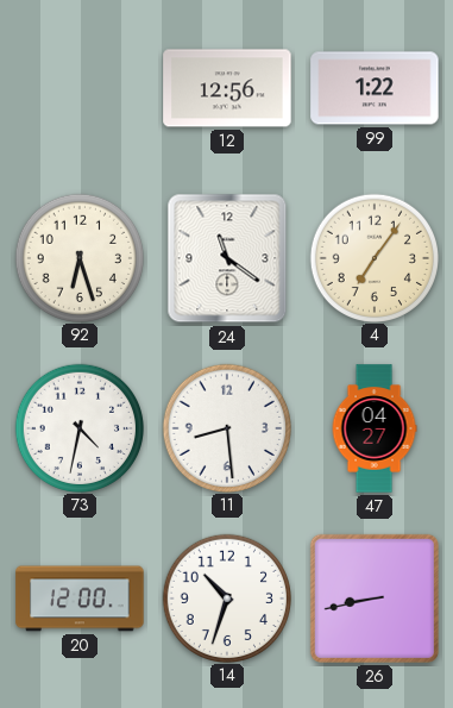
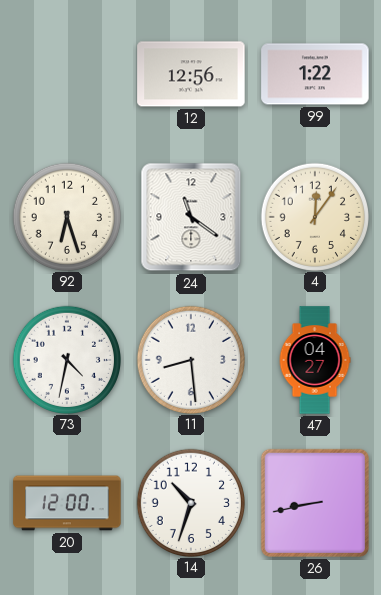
4: 7:06 -> 12:06 (314, 216)
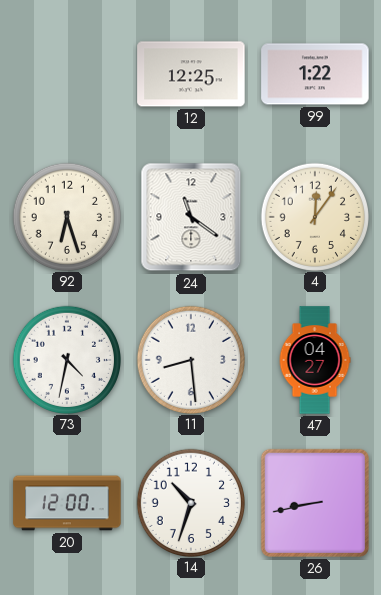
12: 12:56 -> 12:25 (191, 74)
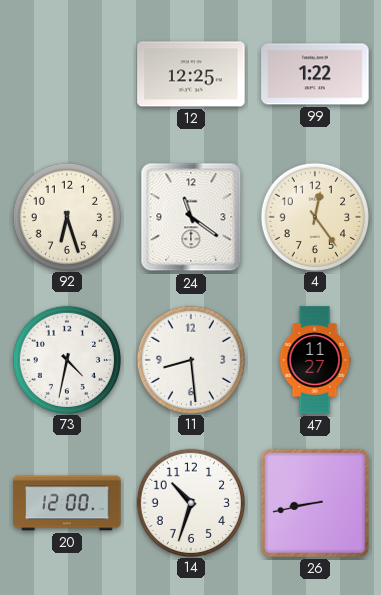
4: 12:06 -> 12:24 (314, 216)
47: 04:27 -> 11:27 (315, 360)
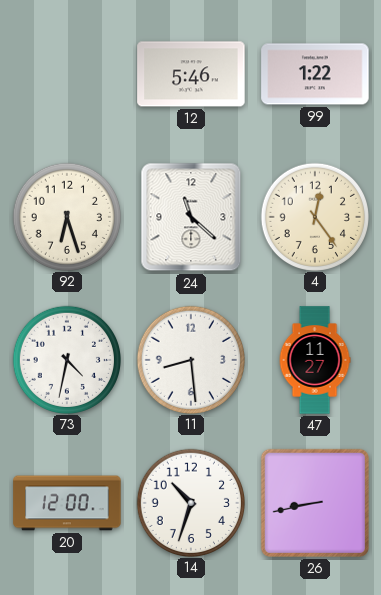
12: 12:25 -> 5:46 (191, 74)
24: 11:21 -> 11:22 (191, 217)
